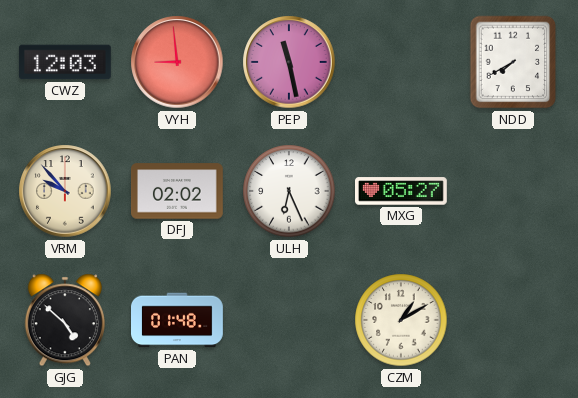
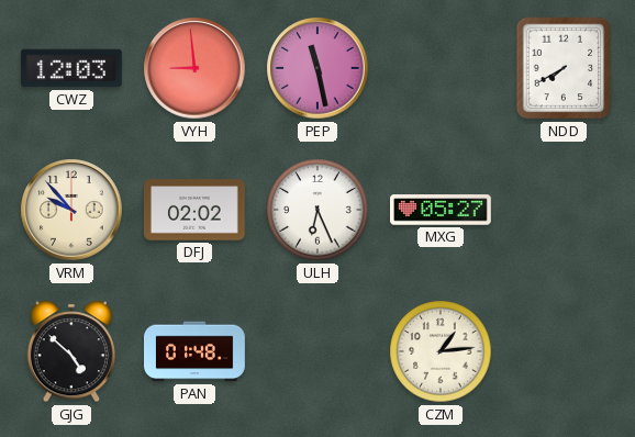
CZM: 1:10 -> 1:14 (441, 351)
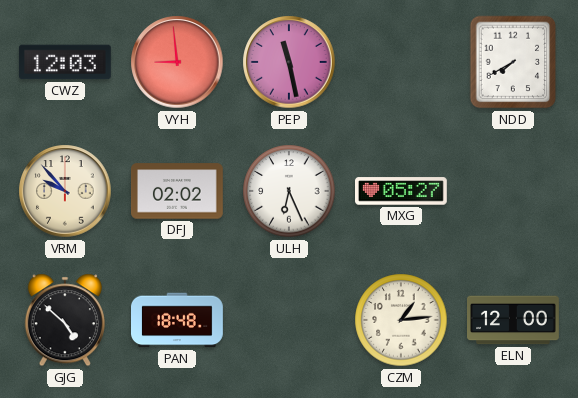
PAN: 01:48 -> 18:48 (178, 320)
ELN: none -> 12:00 (514, 320)
